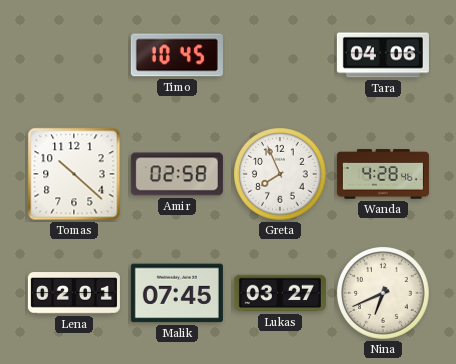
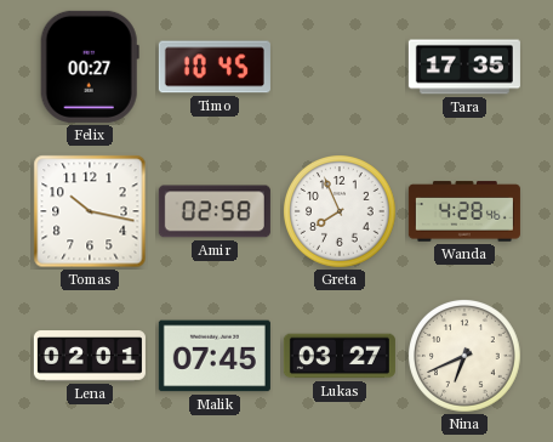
Felix: none -> 00:27 (90, 67)
Tara: 04:06 -> 17:35 (464, 67)
Tomas: 10:22 -> 10:17 (90, 211)
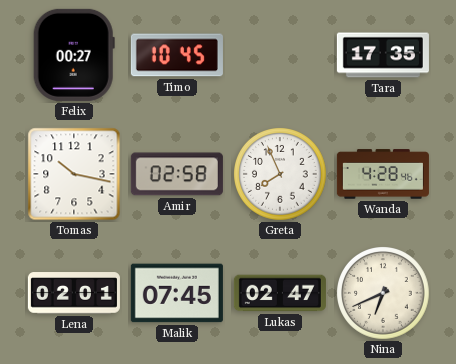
Lukas: 03:27 -> 02:47 (280, 293)
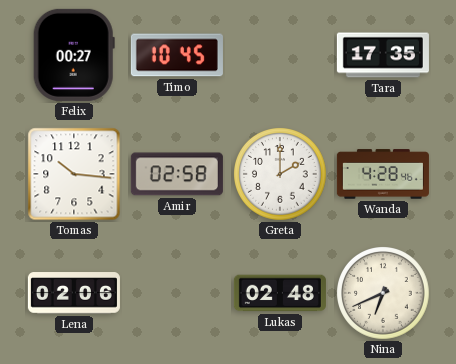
Tomas: 10:17 -> 10:16 (74, 174)
Greta: 7:56 -> 2:00 (281, 175)
Lena: 02:01 -> 02:06 (74, 293)
Malik: 07:45 -> none (177, 293)
Lukas: 02:47 -> 02:48 (280, 293)
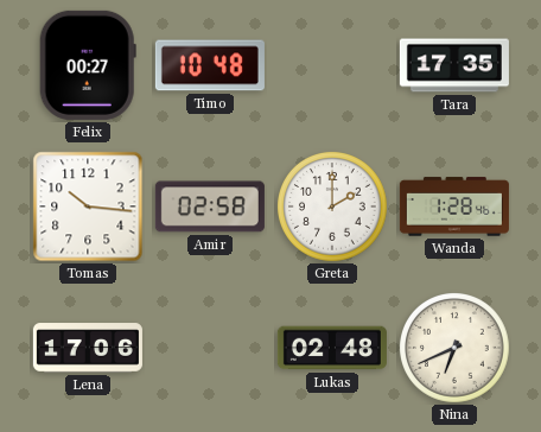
Timo: 10:45 -> 10:48 (210, 65)
Wanda: 4:28 -> 1:28 (454, 207)
Lena: 02:06 -> 17:06 (88, 348)
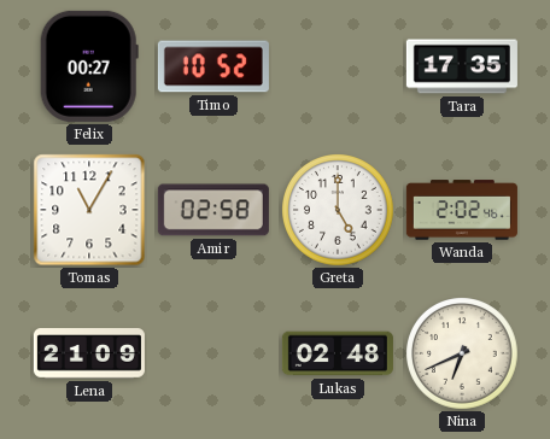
Timo: 10:48 -> 10:52 (213, 66)
Tomas: 10:16 -> 11:05 (89, 210)
Greta: 2:00 -> 5:00 (339, 211)
Wanda: 1:28 -> 2:02 (462, 210)
Lena: 17:06 -> 21:09 (89, 353)
